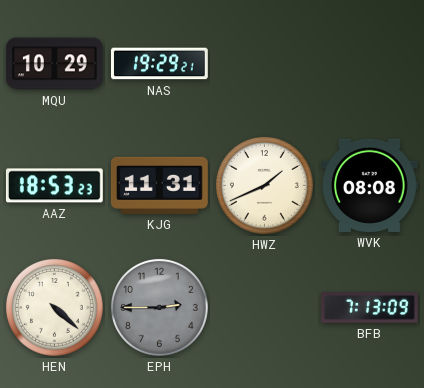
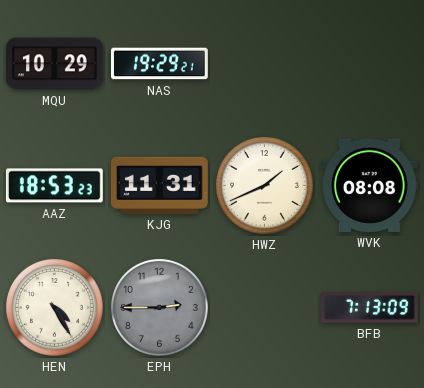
HEN: 4:22 -> 4:25 (54, 307)
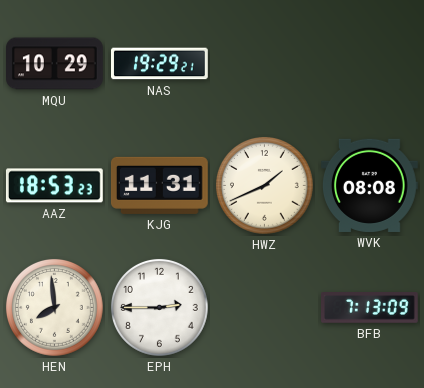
HEN: 4:25 -> 7:59 (54, 307)
EPH dial: grey -> white (159, 307)
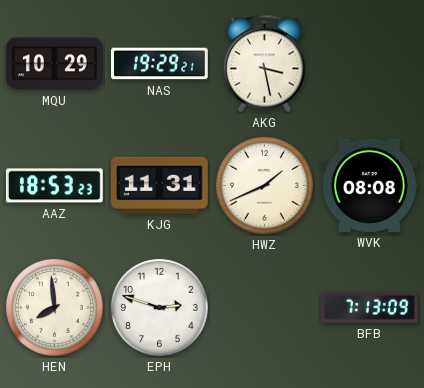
AKG: none -> 3:28 (264, 64)
EPH: 2:45 -> 2:48 (159, 307)
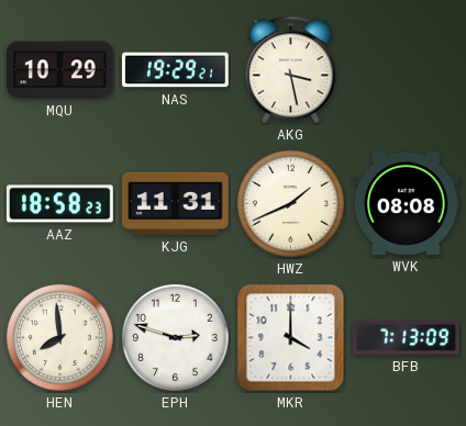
AAZ: 18:53 -> 18:58 (59, 204)
MKR: none -> 4:00 (291, 338)
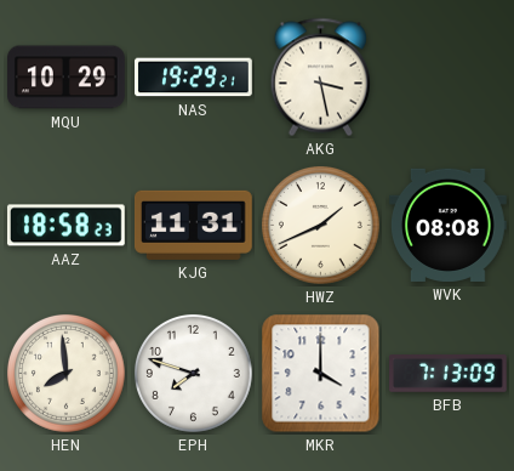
EPH: 2:48 -> 7:48 (193, 373)
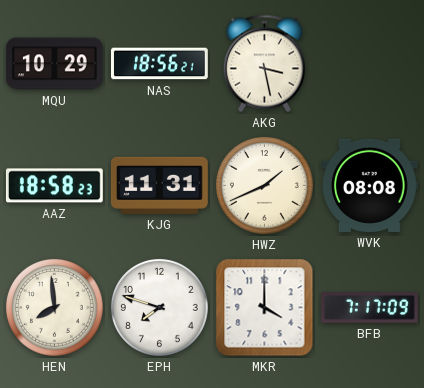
NAS: 19:29 -> 18:56 (160, 64)
BFB: 7:13 -> 7:17 (370, 308)
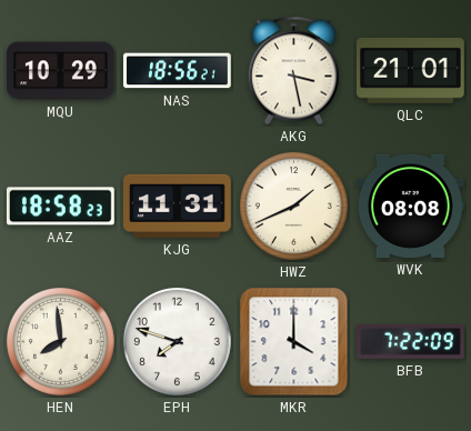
QLC: none -> 21:01 (410, 70)
BFB: 7:17 -> 7:22 (411, 342)
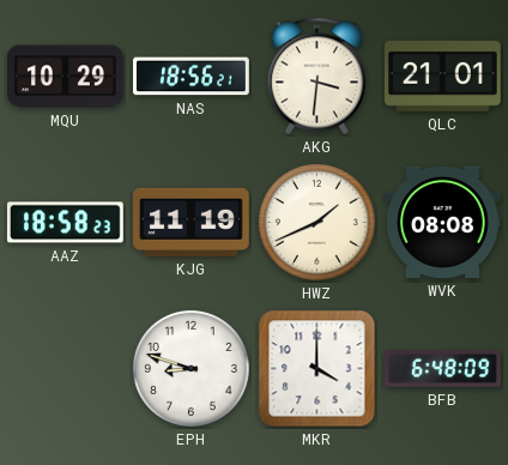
AKG: 3:28 -> 3:31 (316, 77)
KJG: 11:31 -> 11:19 (190, 222)
HEN: 7:59 -> none (60, 341)
EPH: 7:48 -> 8:48 (190, 368)
BFB: 7:22 -> 6:48 (443, 369)
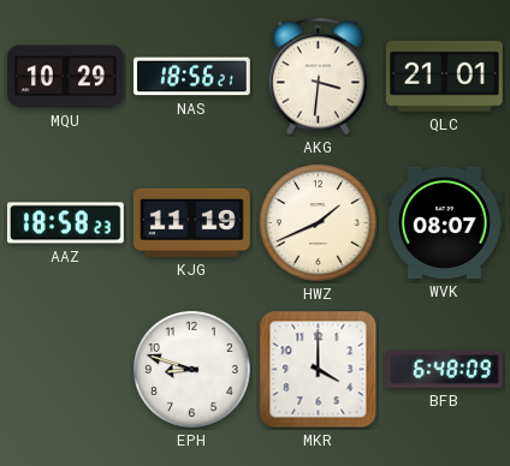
WVK: 08:08 -> 08:07 (445, 222)
